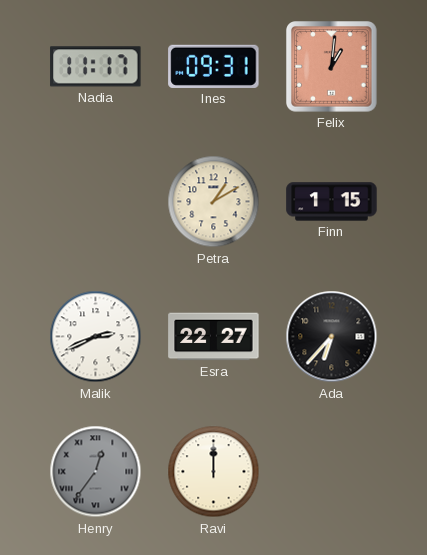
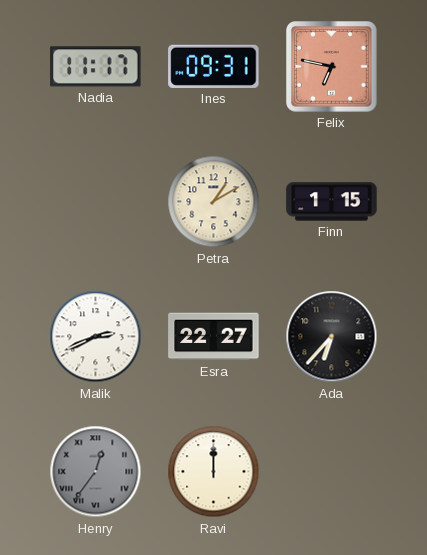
Felix: 1:01 -> 6:47 (332, 67)
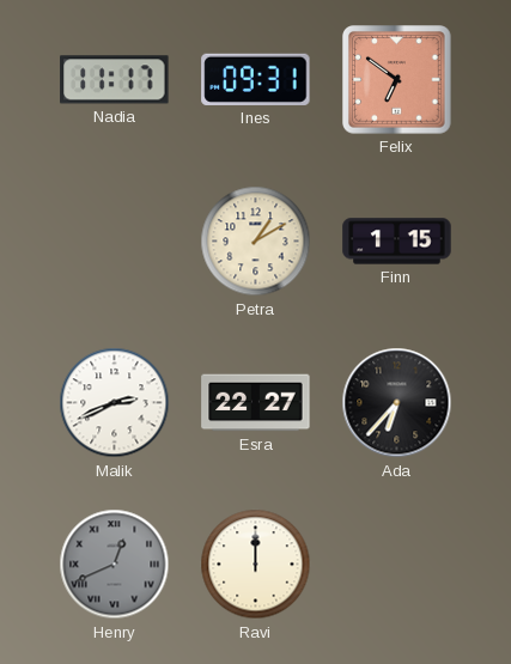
Felix: 6:47 -> 6:51 (397, 80)
Henry: 12:36 -> 12:41 (115, 565)
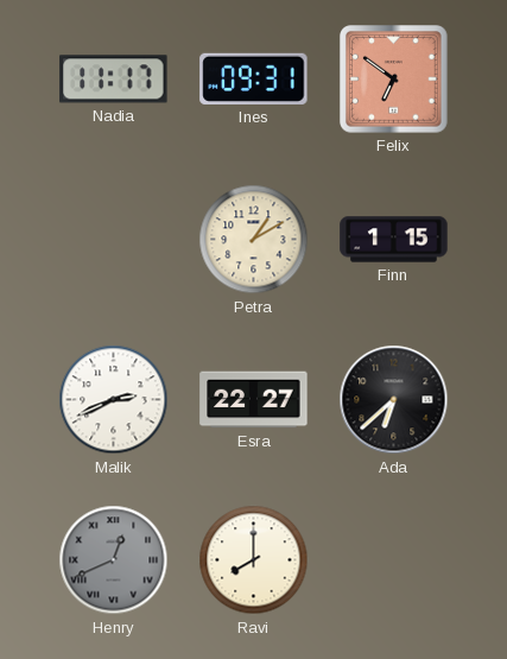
Ada: 6:37 -> 6:38 (394, 400)
Ravi: 12:00 -> 8:00 (254, 560)
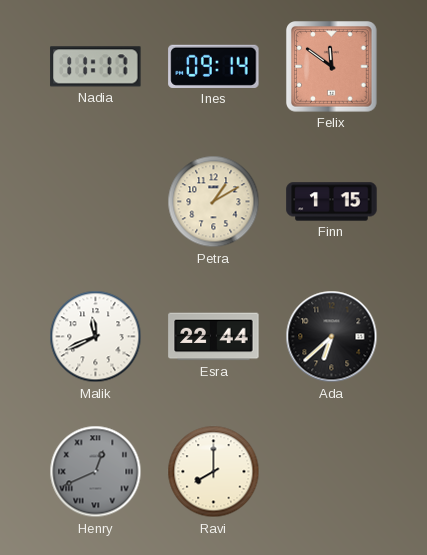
Ines: 09:31 -> 09:14 (214, 66)
Felix: 6:51 -> 11:51 (332, 67)
Malik: 2:41 -> 11:41 (96, 337)
Esra: 22:27 -> 22:44 (214, 337)
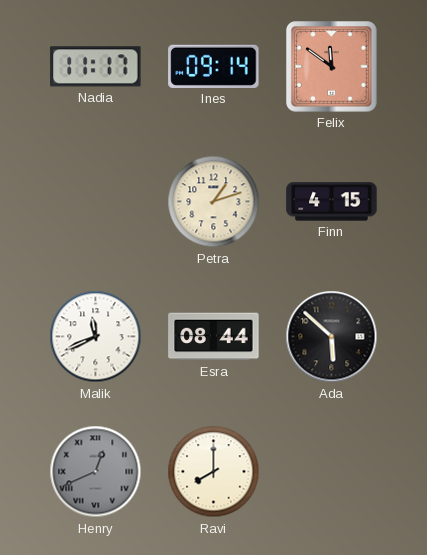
Petra: 1:10 -> 1:12 (214, 202)
Finn: 1:15 -> 4:15 (332, 202)
Esra: 22:44 -> 08:44 (214, 337)
Ada: 6:38 -> 5:52 (332, 337)
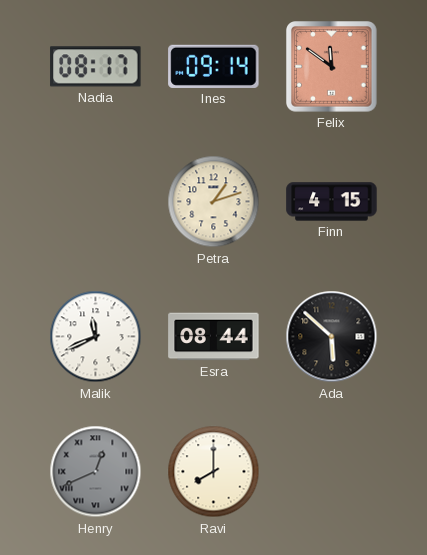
Nadia: 11:17 -> 08:17 (96, 67)
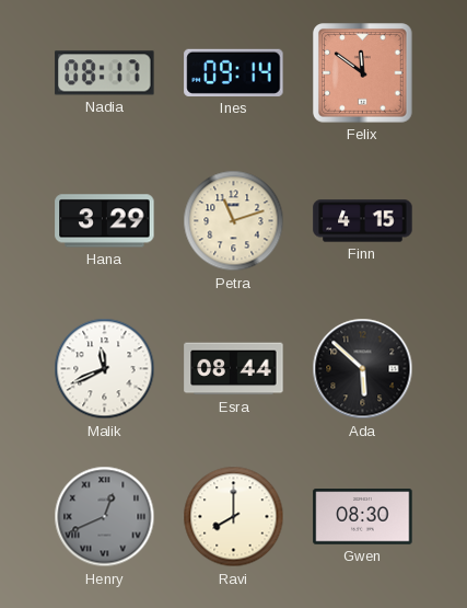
Hana: none -> 3:29 (105, 221)
Petra: 1:12 -> 11:12 (234, 221)
Gwen: none -> 08:30 (363, 517)
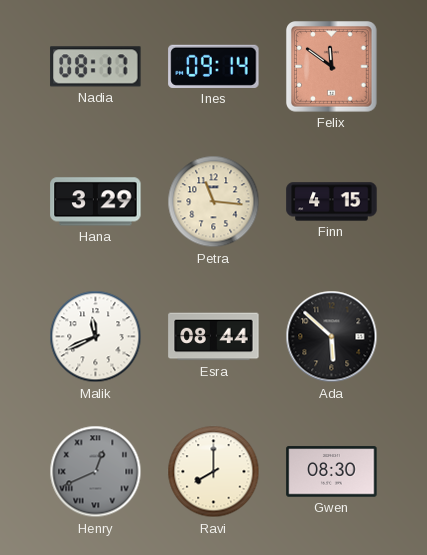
Petra: 11:12 -> 11:16 (214, 202)
